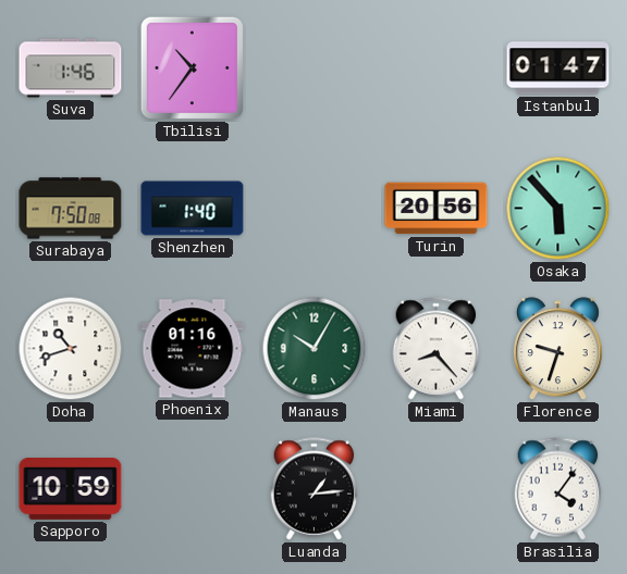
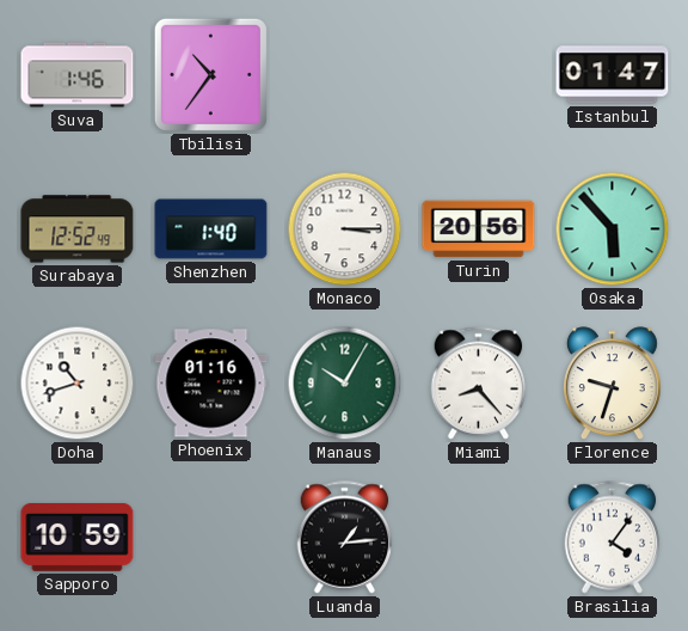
Surabaya: 7:50 -> 12:52 (78, 229)
Monaco: none -> 3:15 (345, 229)
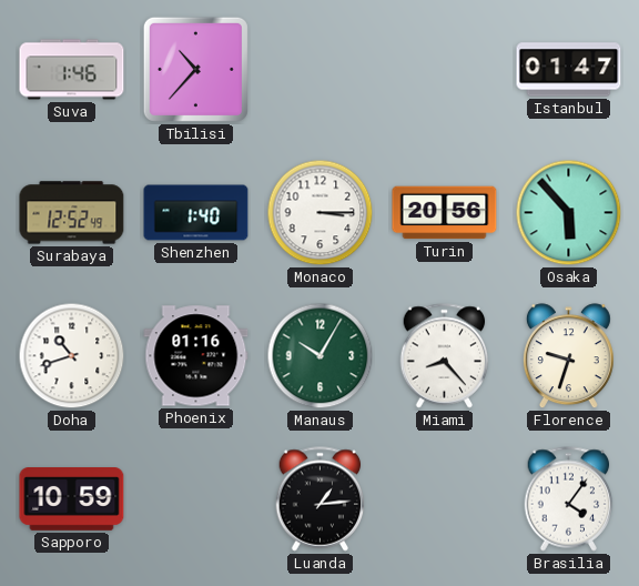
Tbilisi: 10:36 -> 10:37 (195, 69)
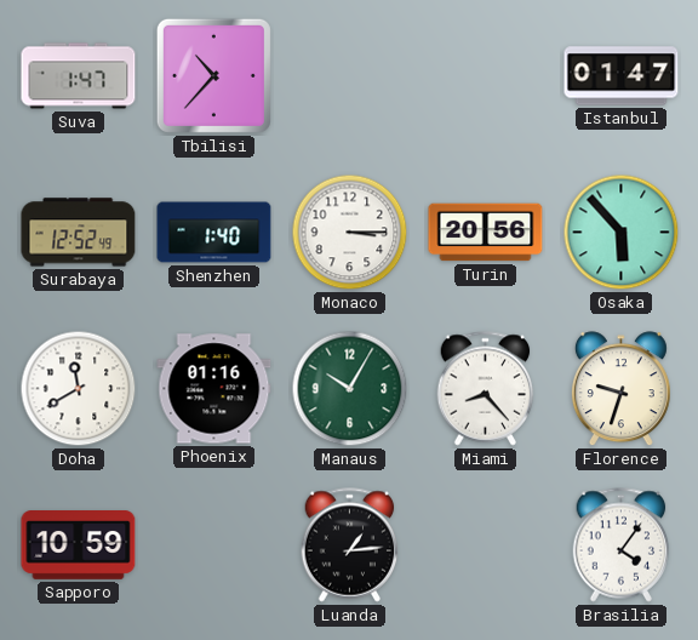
Suva: 1:46 -> 1:47 (79, 76)
Doha: 10:42 -> 11:40 (79, 389)
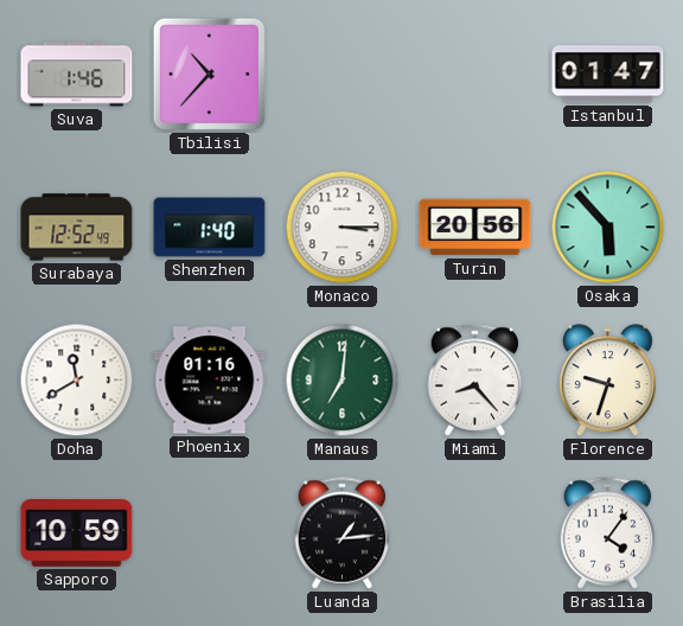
Suva: 1:47 -> 1:46 (77, 75)
Manaus: 10:05 -> 7:01 (343, 381)
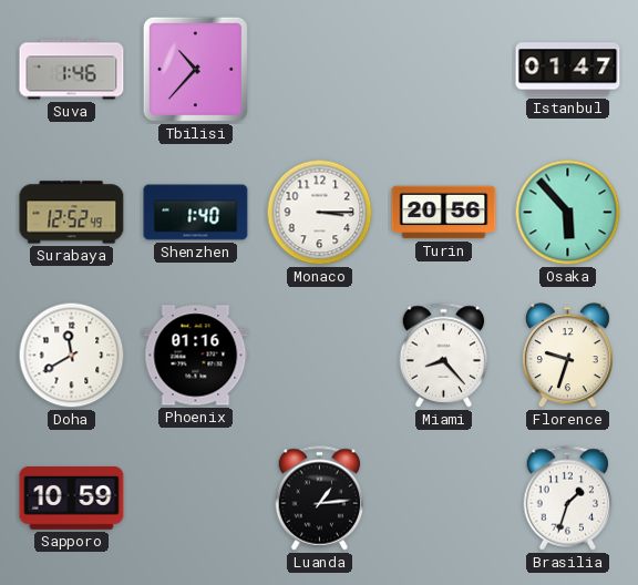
Manaus: 7:01 -> none (343, 381)
Brasilia: 4:06 -> 1:33 (568, 499)
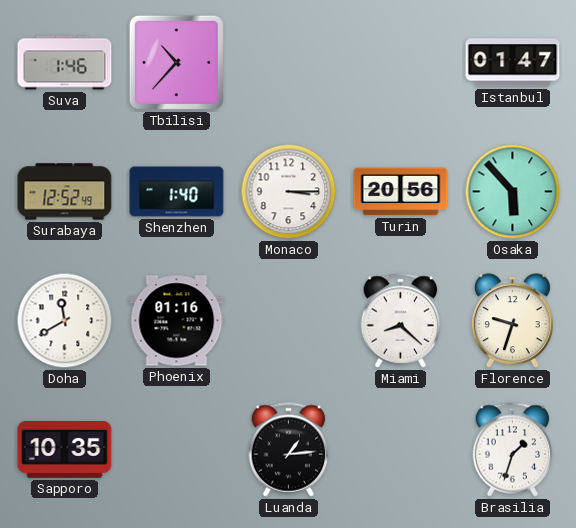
Miami: 8:23 -> 8:22 (401, 321)
Sapporo: 10:59 -> 10:35 (65, 450)
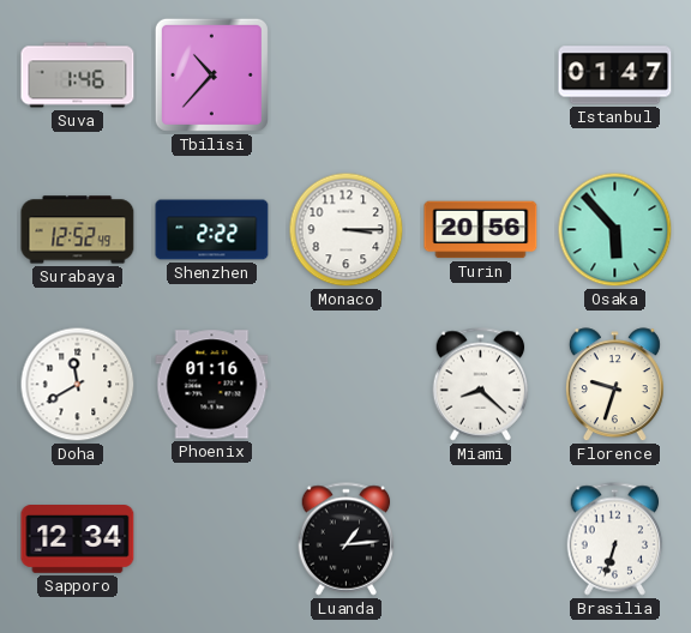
Shenzhen: 1:40 -> 2:22 (212, 230)
Sapporo: 10:35 -> 12:34 (78, 539)
Brasilia: 1:33 -> 6:33 (615, 539)
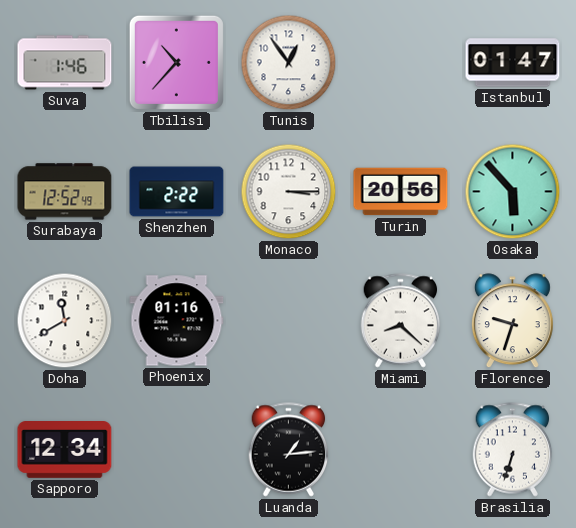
Tunis: none -> 12:54 (289, 63)
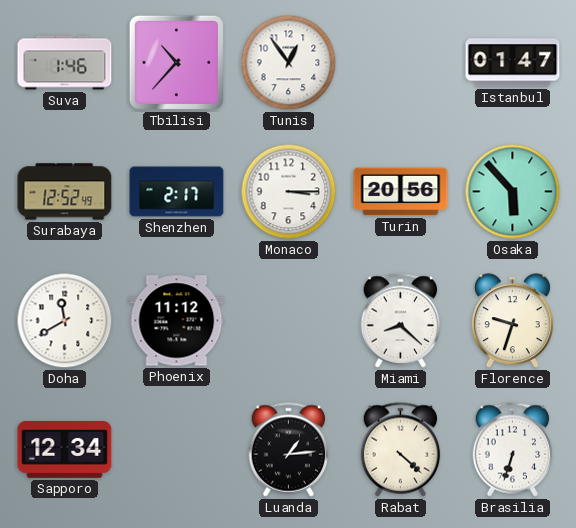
Shenzhen: 2:22 -> 2:17 (177, 192)
Phoenix: 01:16 -> 11:12 (177, 321)
Rabat: none -> 4:22 (401, 450)
